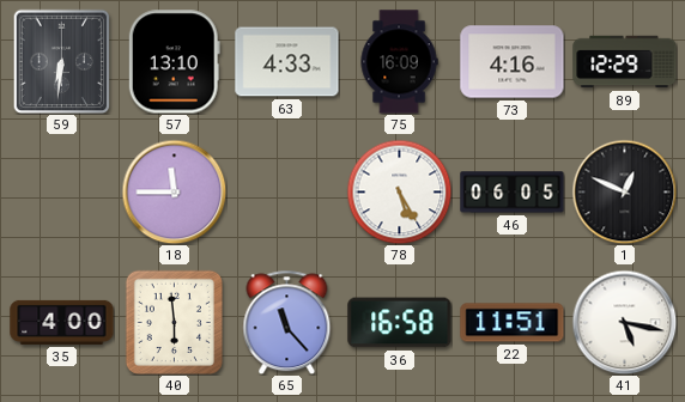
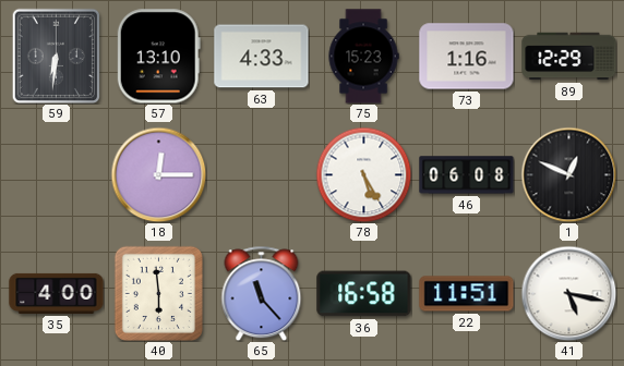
75: 16:09 -> 15:23 (363, 57)
73: 4:16 -> 1:16 (467, 57)
18: 11:45 -> 12:15 (158, 174)
46: 06:05 -> 06:08 (467, 175)
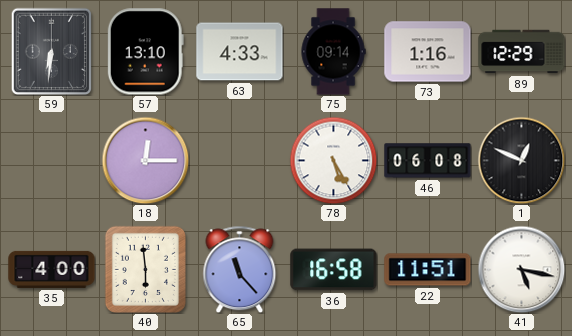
75: 15:23 -> 09:14 (333, 52)
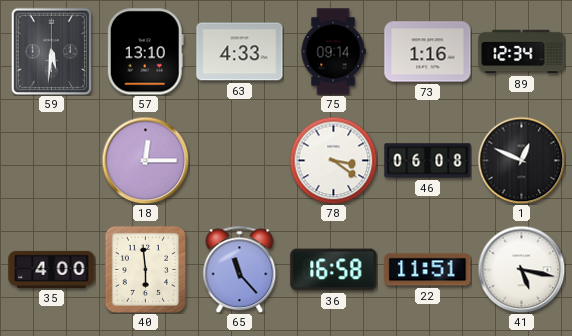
59: 6:31 -> 5:31 (52, 51)
89: 12:29 -> 12:34 (522, 52)
78: 5:25 -> 3:21 (333, 160)
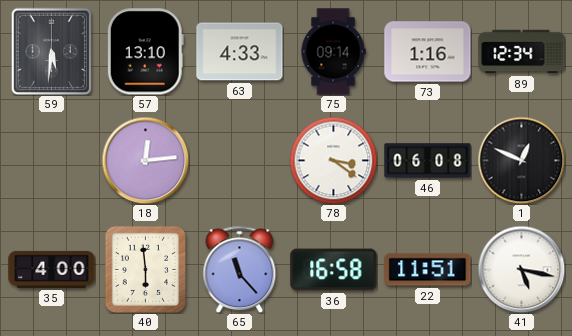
18: 12:15 -> 12:14 (145, 160)
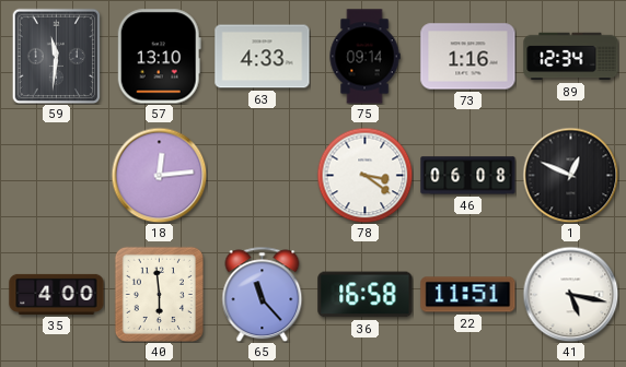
59: 5:31 -> 11:31 (57, 56)
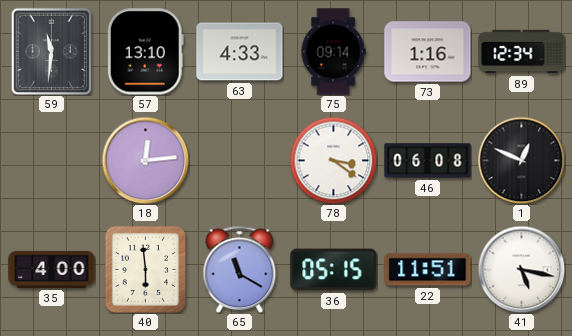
65: 11:23 -> 11:20 (240, 269)
36: 16:58 -> 05:15 (334, 270)
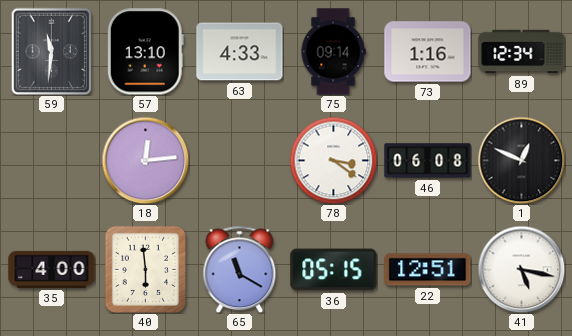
22: 11:51 -> 12:51 (428, 270)
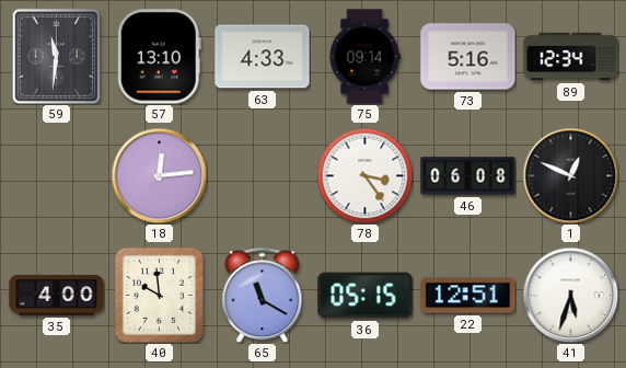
73: 1:16 -> 5:16 (468, 57)
78: 3:21 -> 3:24 (364, 175)
40: 5:59 -> 9:59 (159, 295)
41: 5:17 -> 5:33 (570, 295)
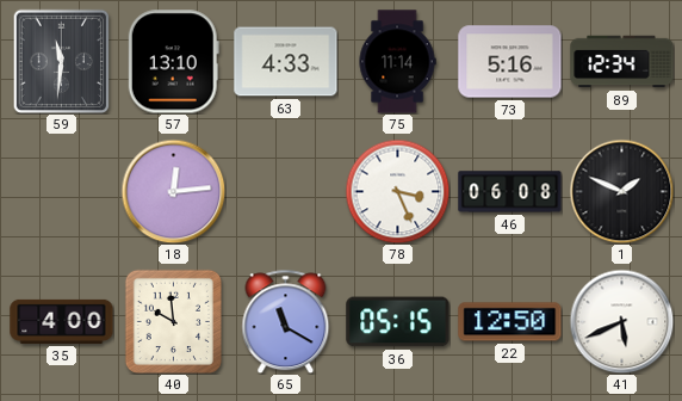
75: 09:14 -> 11:14 (397, 62)
78: 3:24 -> 3:26 (397, 191)
1: 12:49 -> 1:49 (621, 191)
22: 12:51 -> 12:50 (510, 322)
41: 5:33 -> 5:41 (621, 321)
